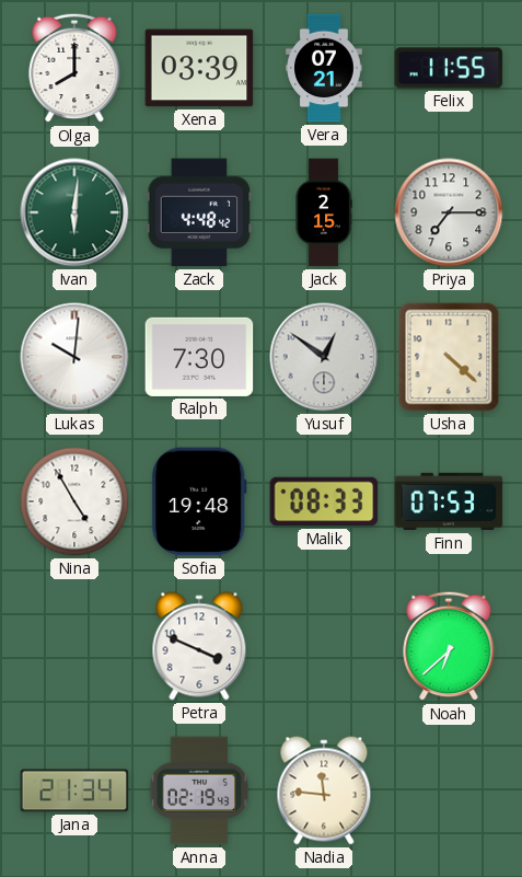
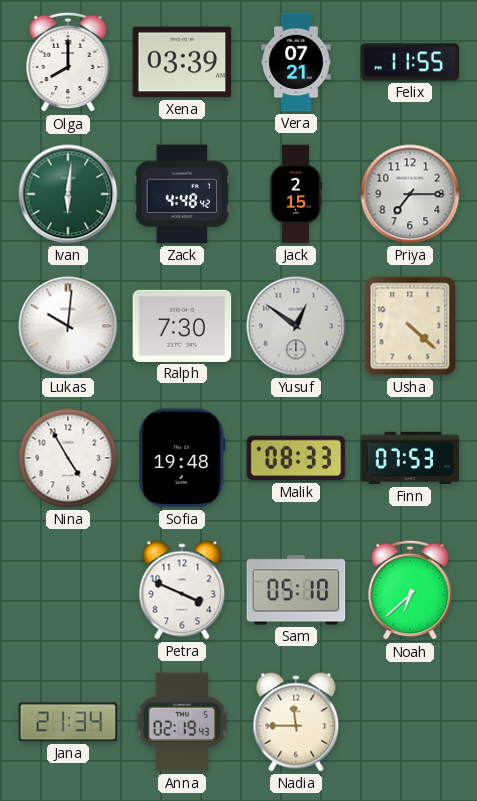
Sam: none -> 05:10 (296, 590)
Nadia: 11:46 -> 11:45 (296, 722)
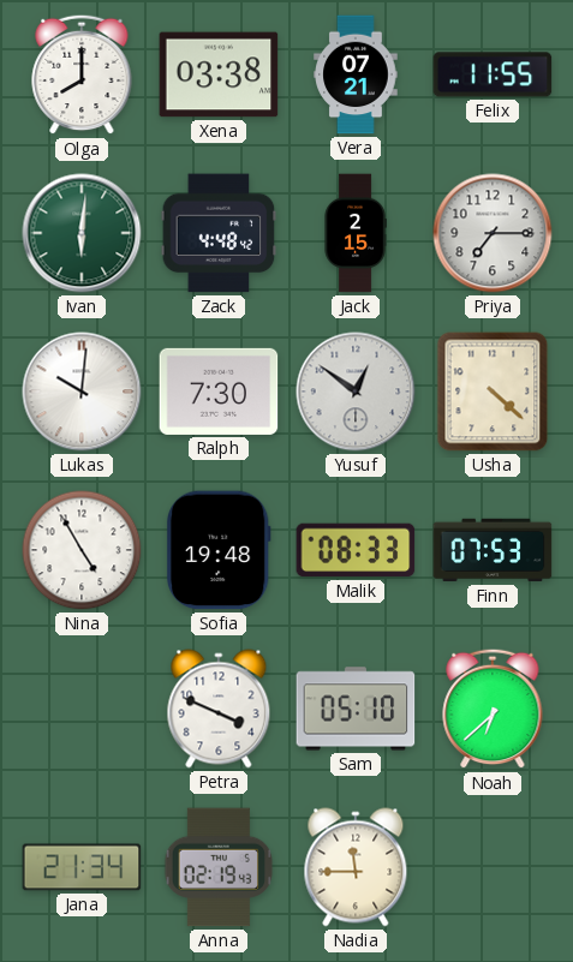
Xena: 03:39 -> 03:38 (219, 74)
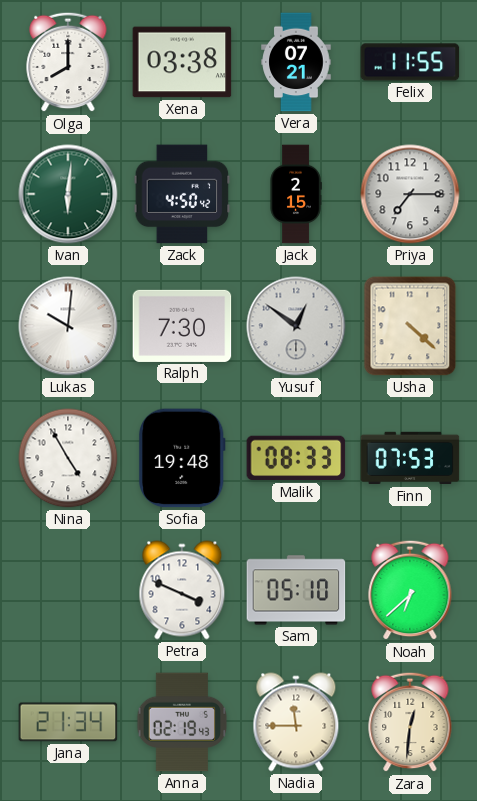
Zack: 4:48 -> 4:50 (182, 194)
Zara: none -> 12:31 (410, 722)
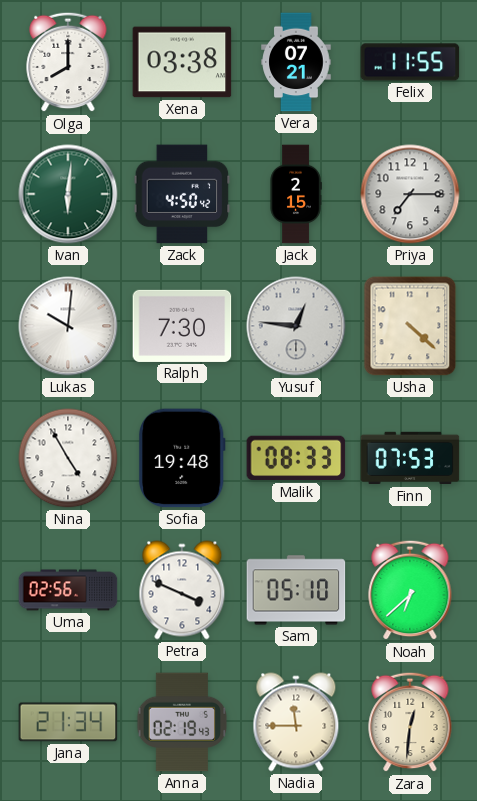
Yusuf: 12:51 -> 12:46 (296, 326)
Uma: none -> 02:56 (68, 590)
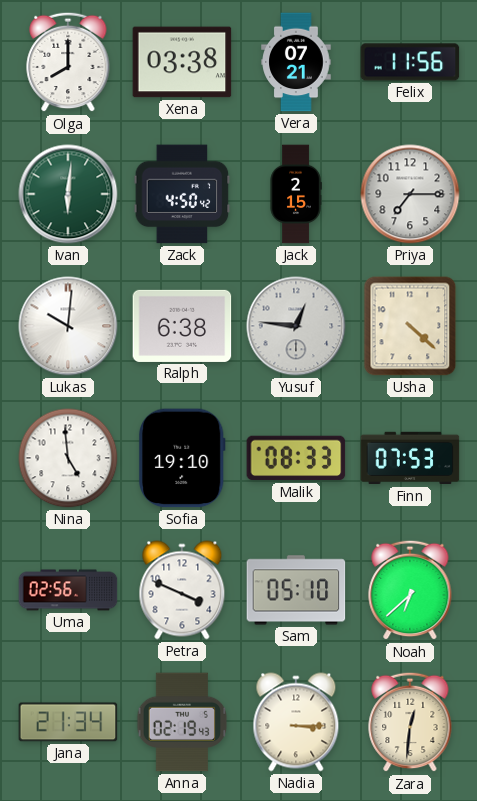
Felix: 11:55 -> 11:56 (410, 62)
Ralph: 7:30 -> 6:38 (182, 326)
Nina: 4:55 -> 4:59 (68, 458)
Sofia: 19:48 -> 19:10 (182, 458)
Nadia: 11:45 -> 3:15 (296, 722)
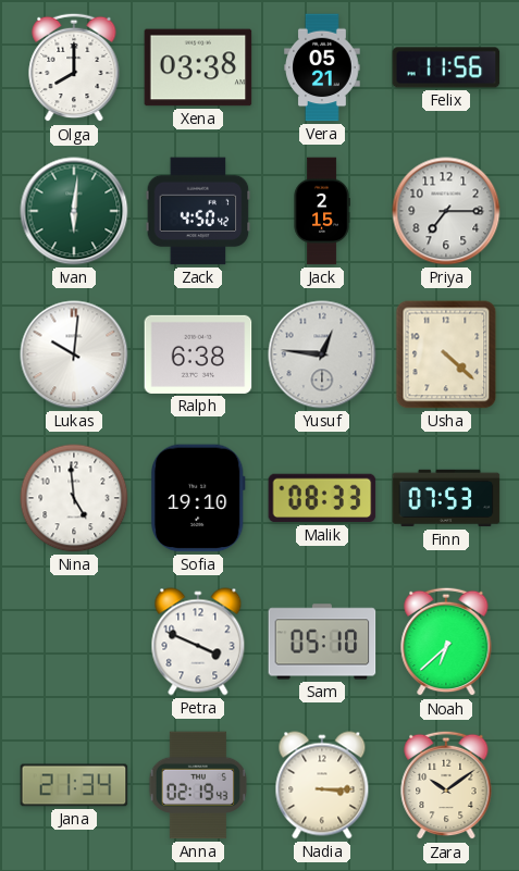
Vera: 07:21 -> 05:21 (322, 67)
Uma: 02:56 -> none (68, 590)
Zara: 12:31 -> 10:09 (446, 785)
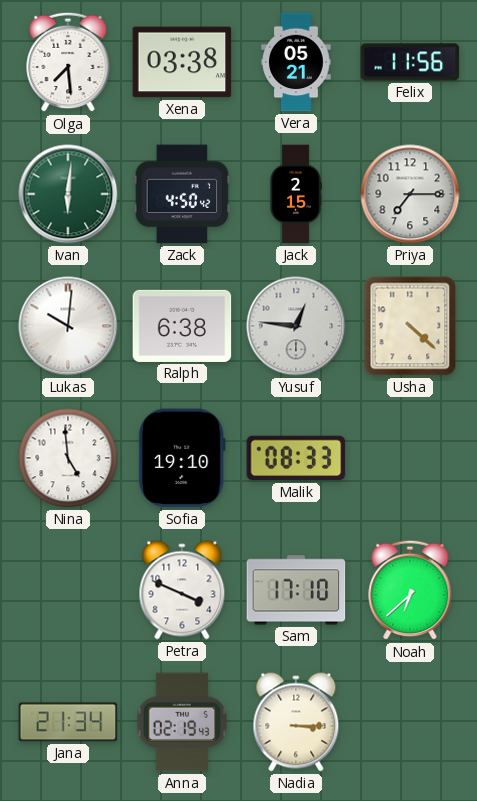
Olga: 8:00 -> 7:29 (68, 62)
Finn: 07:53 -> none (446, 498)
Sam: 05:10 -> 17:10 (296, 590)
Zara: 10:09 -> none (446, 785)
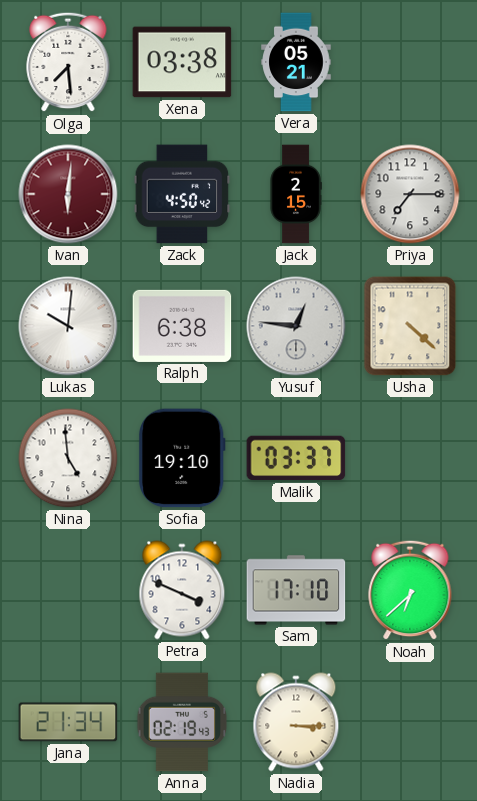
Felix: 11:56 -> none (410, 62)
Ivan dial: green -> burgundy (68, 194)
Malik: 08:33 -> 03:37 (296, 458)
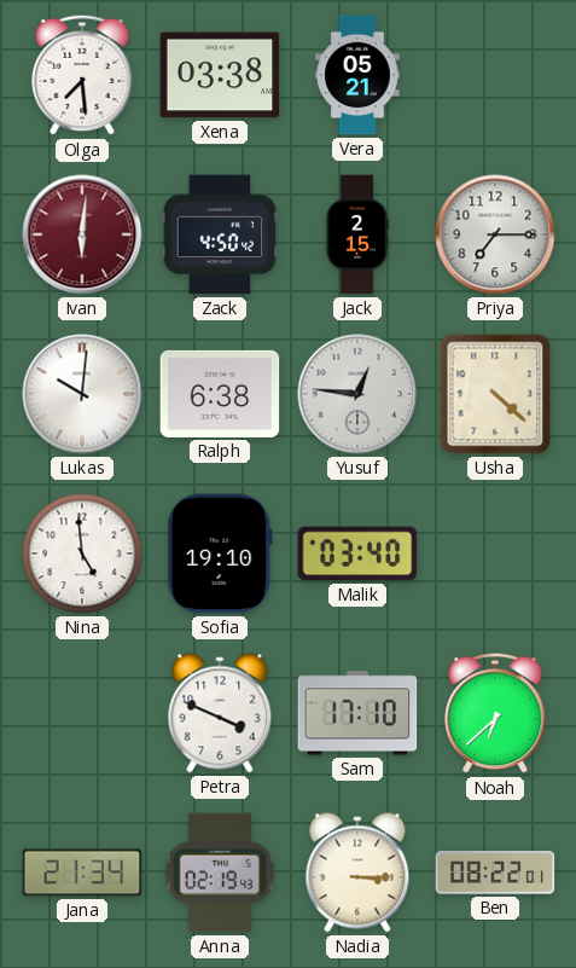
Malik: 03:37 -> 03:40 (357, 553)
Ben: none -> 08:22 (495, 873)
